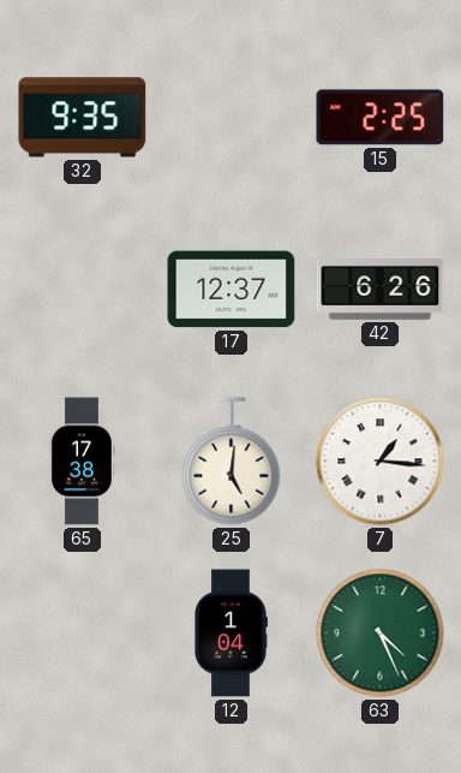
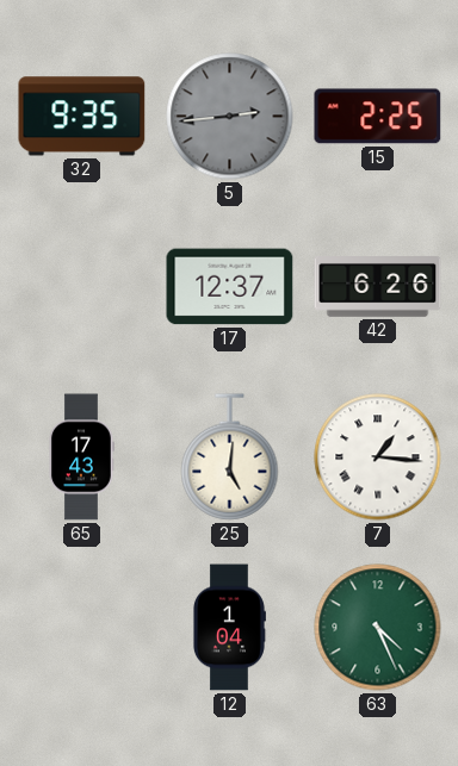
5: none -> 2:44 (230, 117)
65: 17:38 -> 17:43 (82, 457)
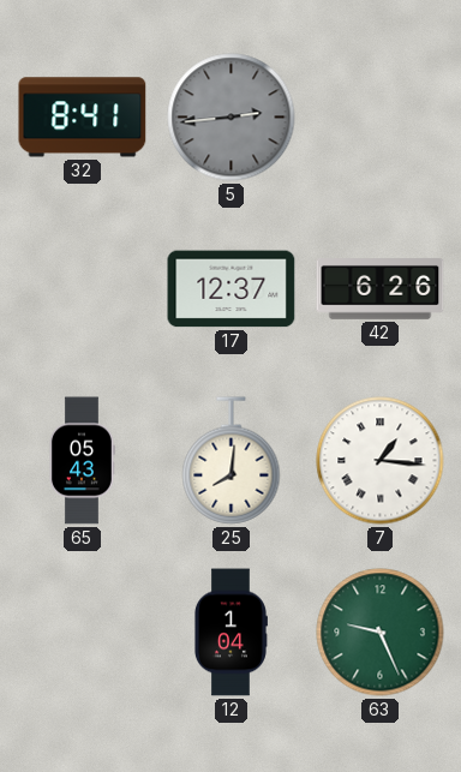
32: 9:35 -> 8:41 (83, 118)
15: 2:25 -> none (378, 117)
65: 17:43 -> 05:43 (83, 461)
25: 5:01 -> 8:01 (232, 461)
63: 4:26 -> 9:26 (381, 633)
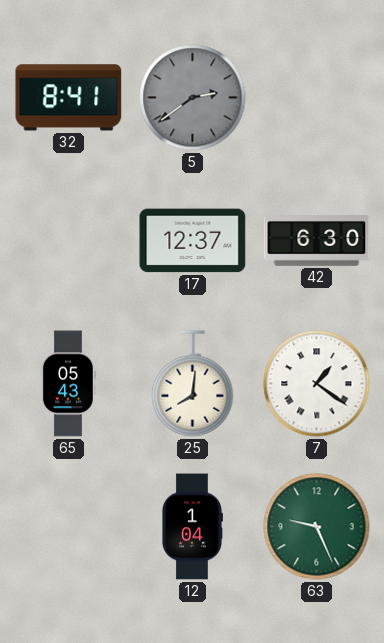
5: 2:44 -> 2:39 (193, 98)
42: 6:26 -> 6:30 (317, 241)
7: 1:16 -> 1:21 (317, 384)
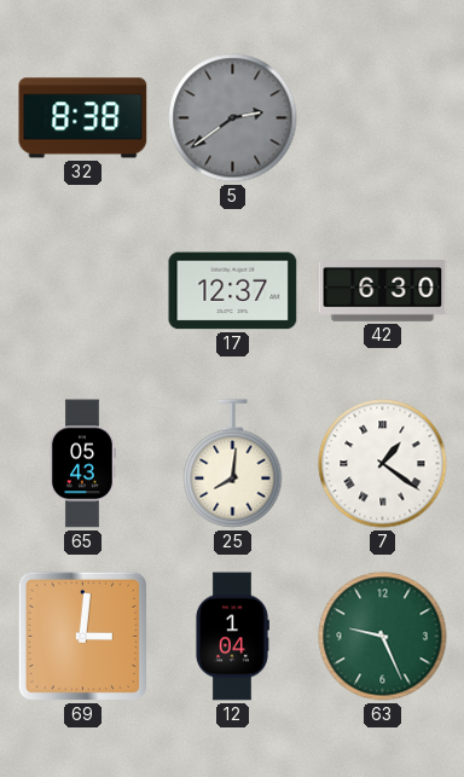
32: 8:41 -> 8:38 (83, 118)
69: none -> 3:01 (82, 636)
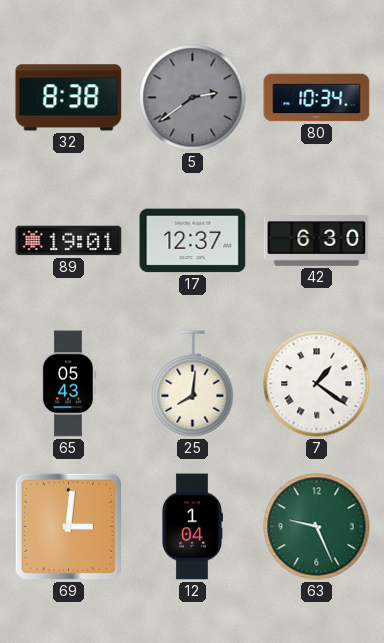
80: none -> 10:34 (317, 98)
89: none -> 19:01 (69, 241)
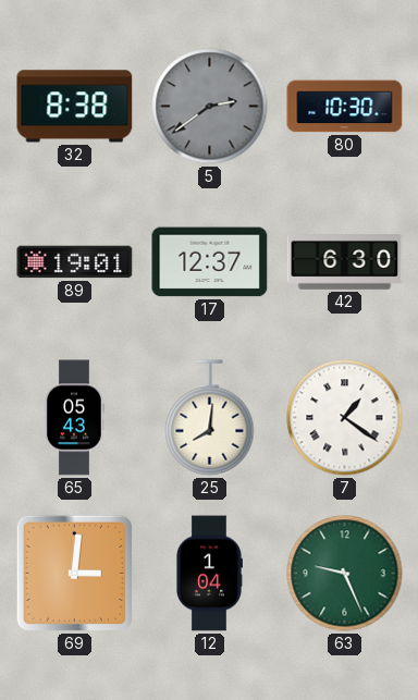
80: 10:34 -> 10:30 (345, 107)
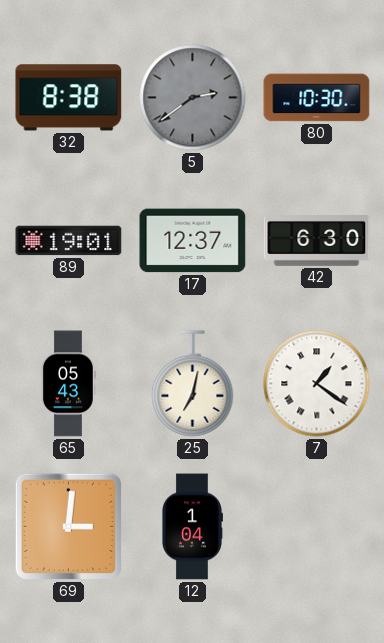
25: 8:01 -> 7:02 (193, 384)
63: 9:26 -> none (345, 574)
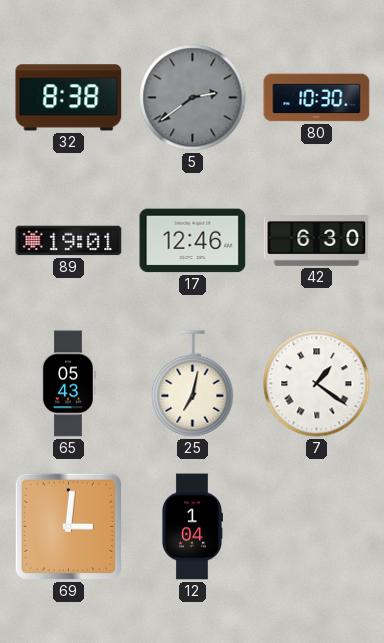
17: 12:37 -> 12:46 (193, 241)
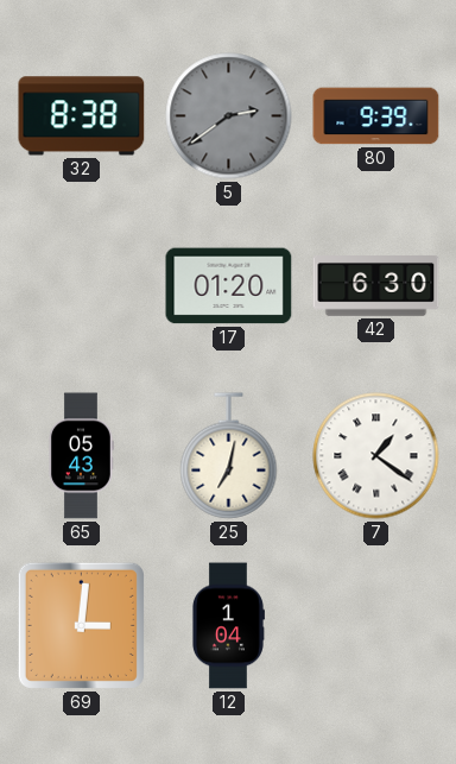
80: 10:30 -> 9:39 (376, 116)
89: 19:01 -> none (69, 241)
17: 12:46 -> 01:20 (229, 286)
